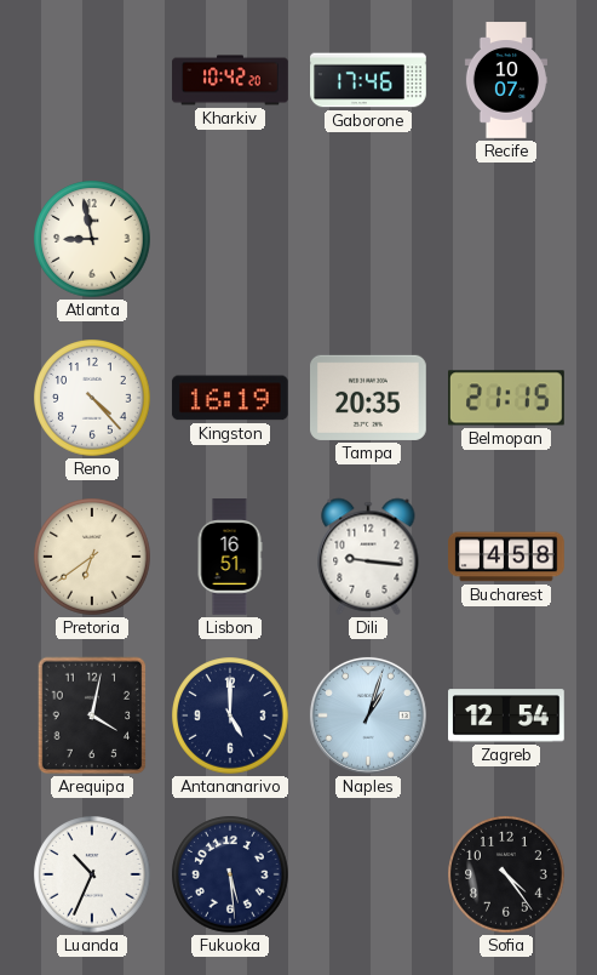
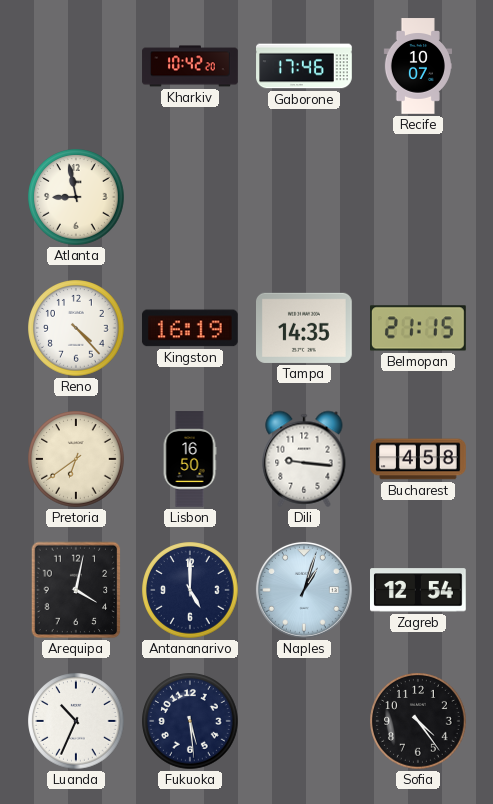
Tampa: 20:35 -> 14:35 (305, 328)
Lisbon: 16:51 -> 16:50 (190, 459)
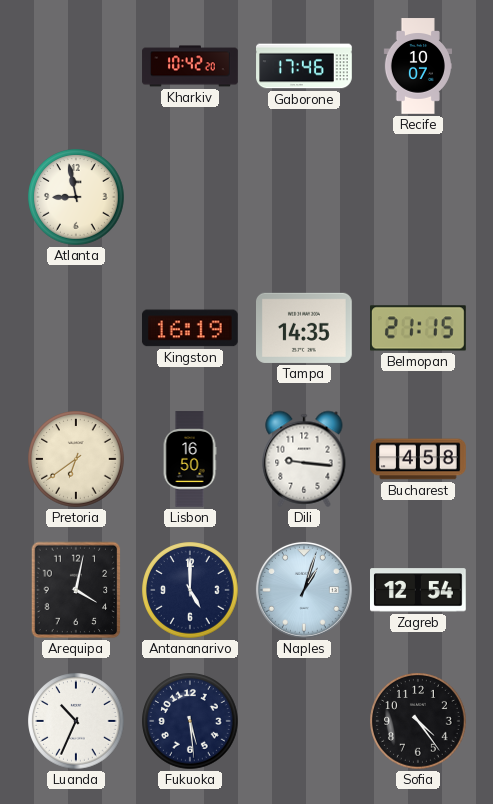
Reno: 4:23 -> none (76, 328)
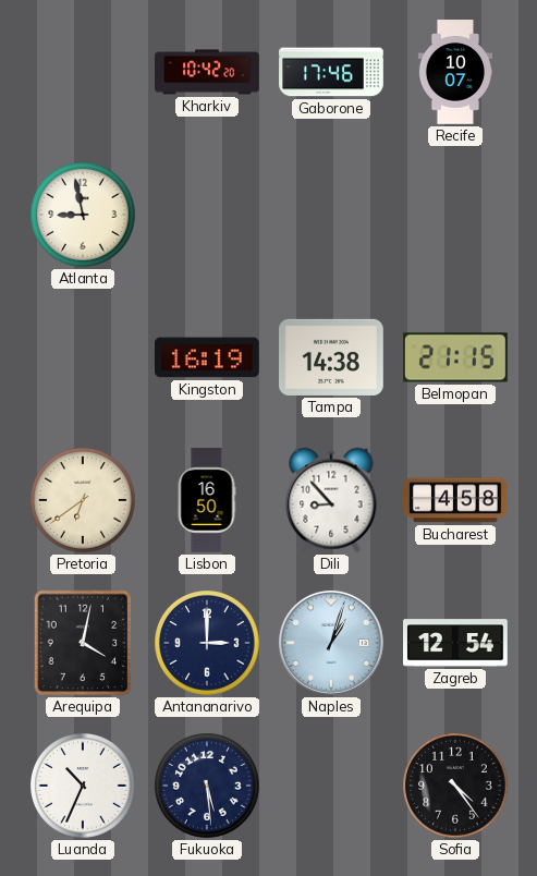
Tampa: 14:35 -> 14:38 (332, 357)
Dili: 9:16 -> 8:53 (331, 500)
Antananarivo: 5:00 -> 3:00 (207, 643)
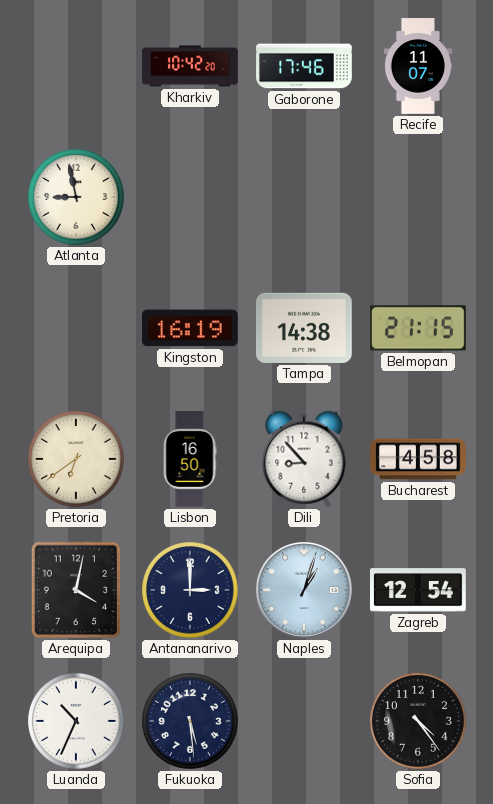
Recife: 10:07 -> 11:07 (417, 66)
